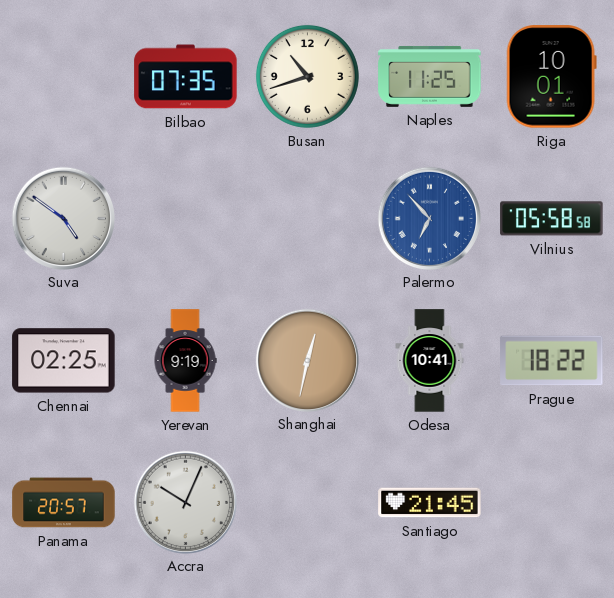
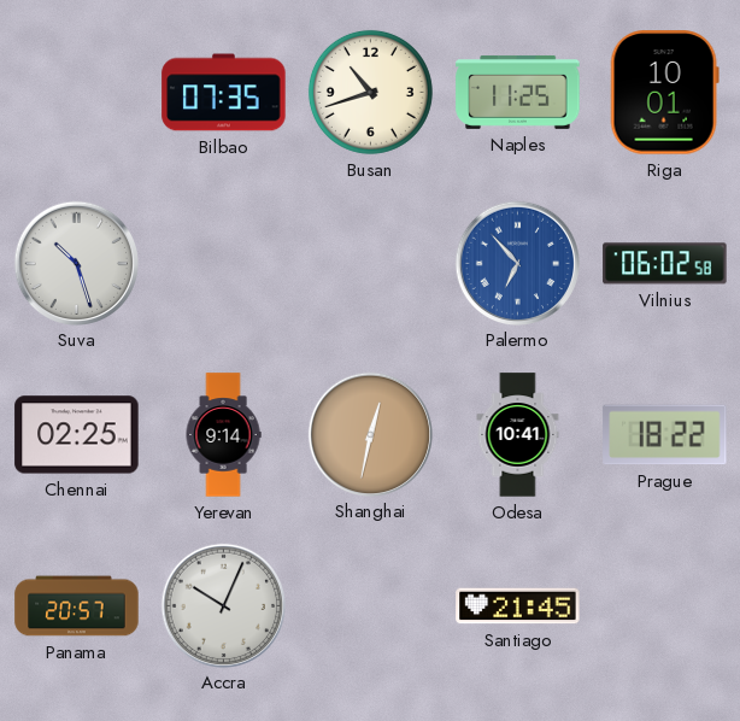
Suva: 4:51 -> 10:27 (76, 263)
Vilnius: 05:58 -> 06:02 (665, 264)
Yerevan: 9:19 -> 9:14 (223, 435)
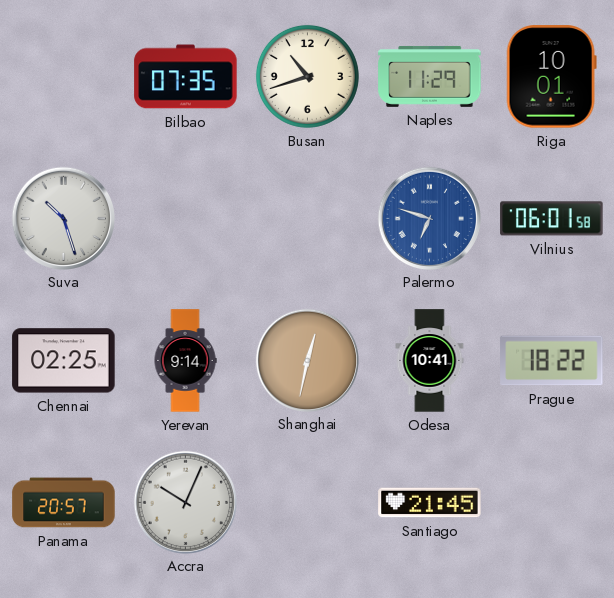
Naples: 11:25 -> 11:29 (430, 76)
Palermo: 6:53 -> 6:48 (429, 218)
Vilnius: 06:02 -> 06:01 (552, 219)
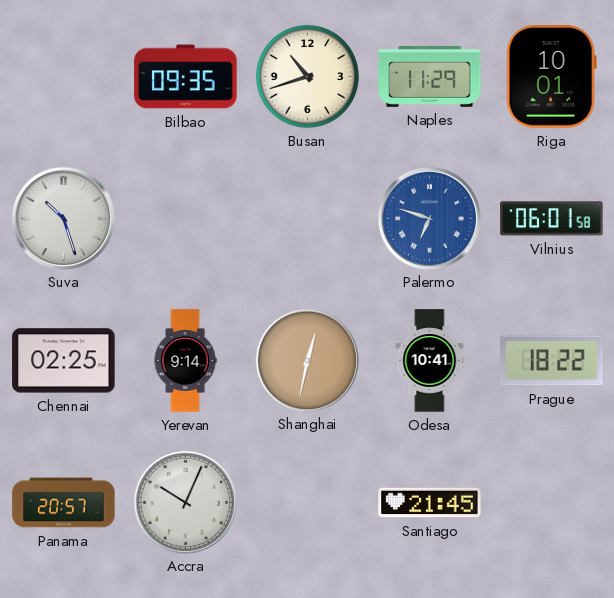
Bilbao: 07:35 -> 09:35 (186, 77)
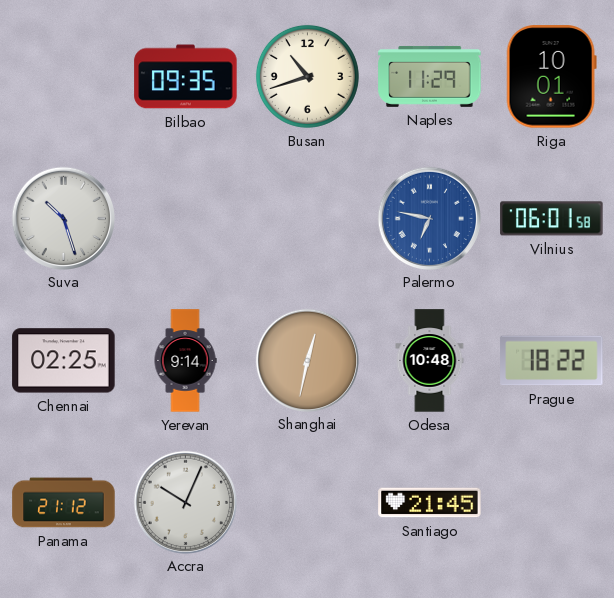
Palermo: 6:48 -> 6:47 (429, 218)
Odesa: 10:41 -> 10:48 (430, 361)
Panama: 20:57 -> 21:12 (64, 503)
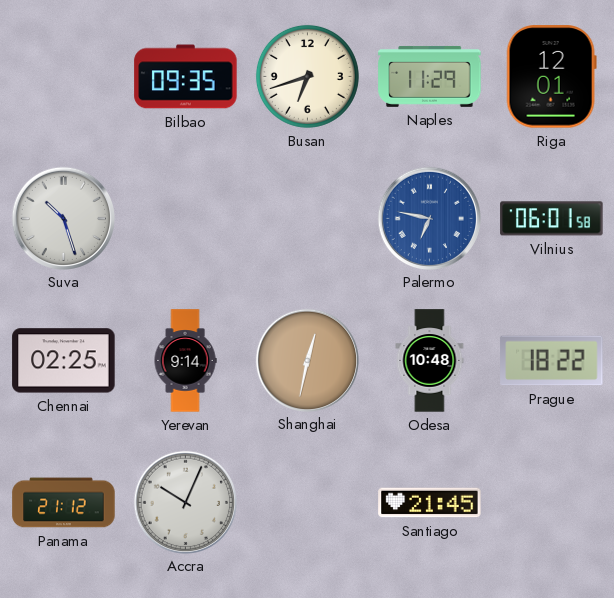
Busan: 10:42 -> 6:42 (307, 76)
Riga: 10:01 -> 12:01 (551, 77)
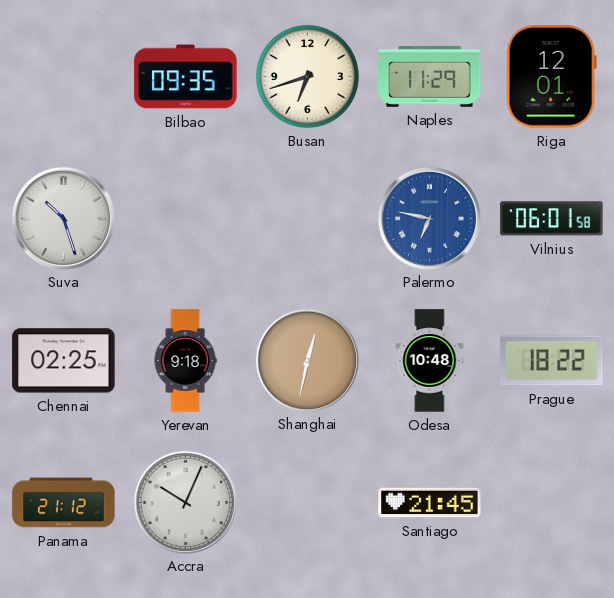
Yerevan: 9:14 -> 9:18 (185, 361)
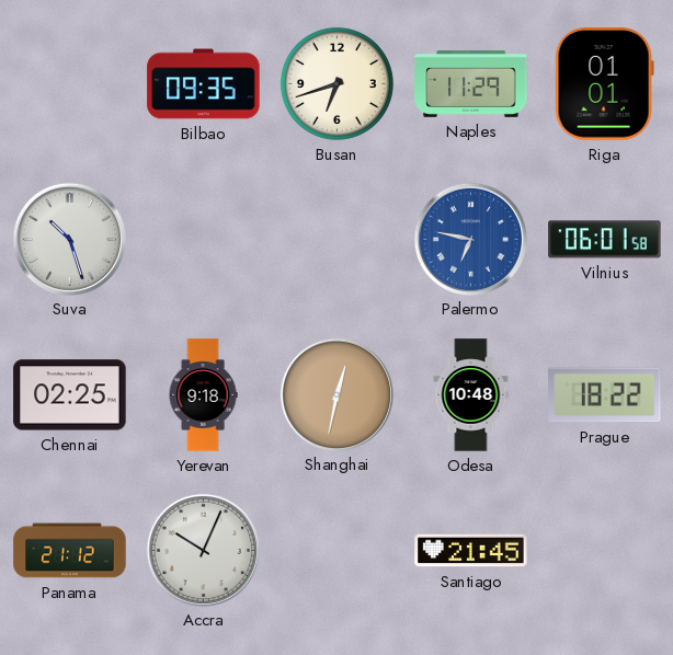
Riga: 12:01 -> 01:01 (604, 84)
